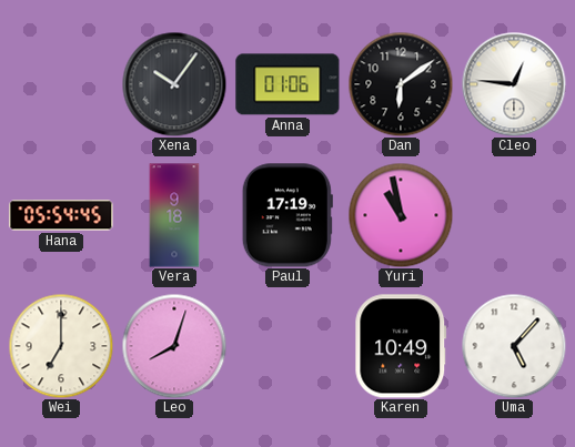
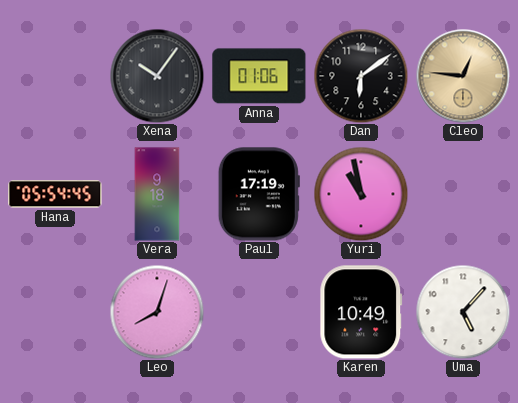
Cleo dial: white -> champagne (463, 76)
Wei: 7:00 -> none (61, 346)
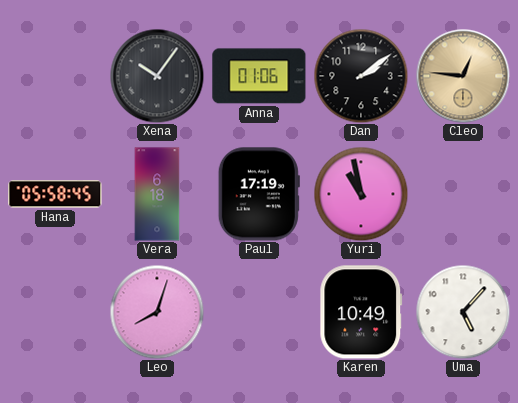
Dan: 6:09 -> 2:09 (361, 76)
Hana: 05:54 -> 05:58 (55, 194)
Vera: 9:18 -> 6:18 (157, 194)
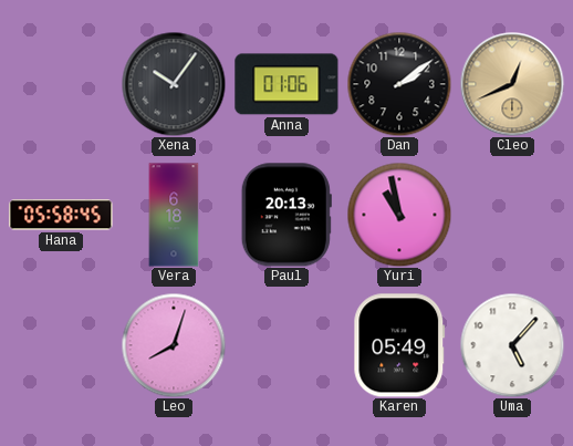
Cleo: 12:46 -> 12:41 (512, 84)
Paul: 17:19 -> 20:13 (286, 215)
Karen: 10:49 -> 05:49 (399, 345)
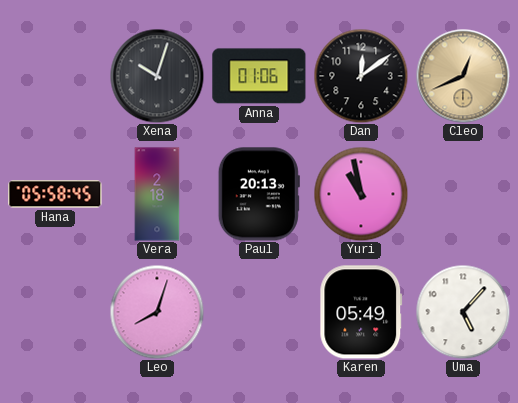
Xena: 10:06 -> 10:03 (157, 76)
Dan: 2:09 -> 12:09 (361, 76)
Vera: 6:18 -> 2:18 (157, 194)
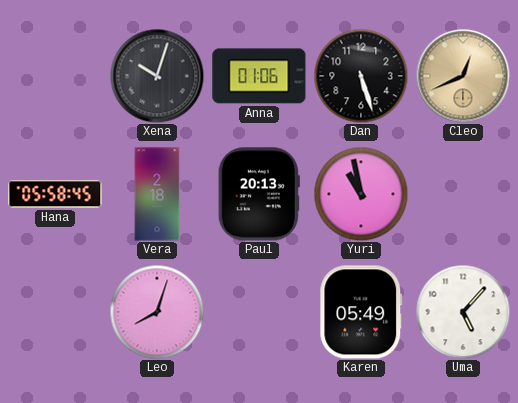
Dan: 12:09 -> 5:27 (361, 76)
